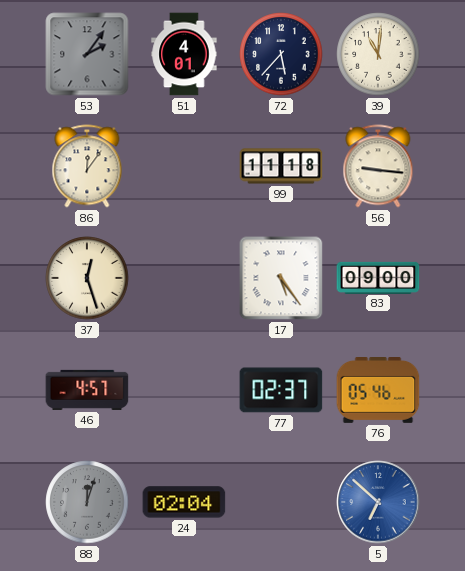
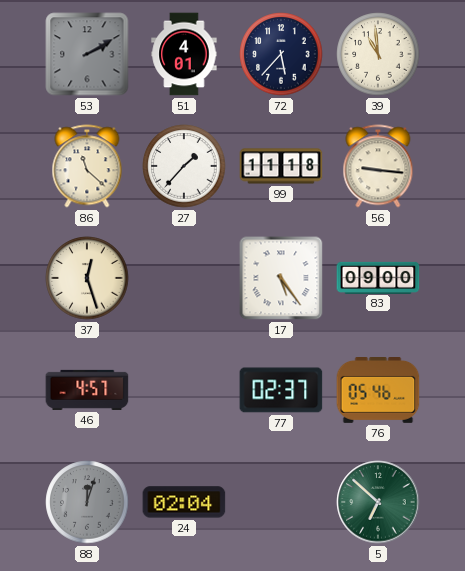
53: 2:06 -> 2:10 (87, 54)
39: 11:01 -> 10:59 (378, 54)
86: 12:06 -> 11:22 (87, 166)
27: none -> 1:37 (184, 166)
5 dial: blue -> green (378, 502)
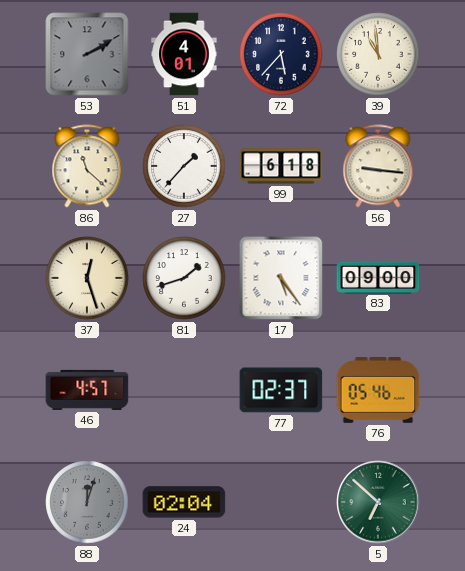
99: 11:18 -> 6:18 (281, 166)
81: none -> 1:42 (184, 278)
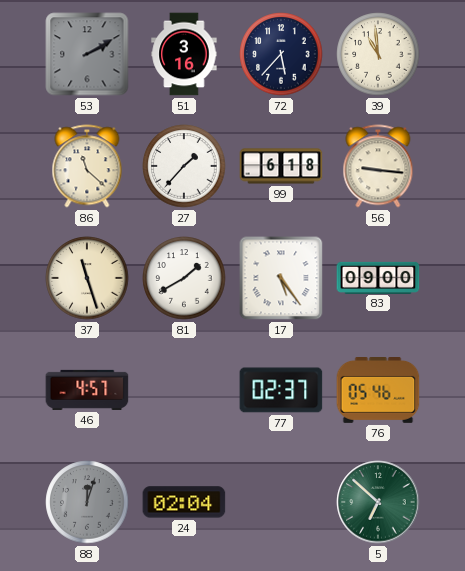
51: 4:01 -> 3:16 (184, 54)
37: 12:27 -> 11:27 (87, 278)
81: 1:42 -> 1:40 (184, 278)
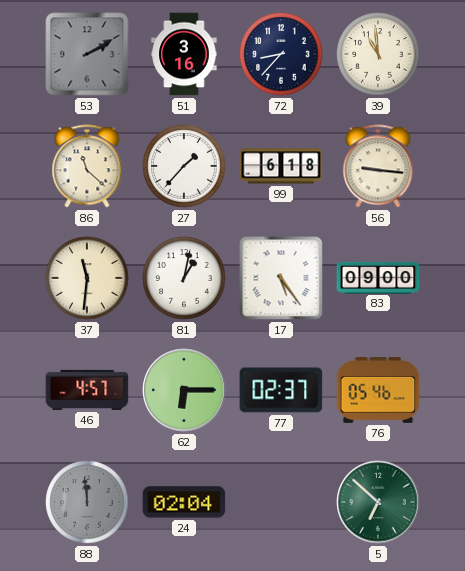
72: 5:37 -> 8:37 (281, 54)
37: 11:27 -> 11:31 (87, 278)
81: 1:40 -> 1:02 (184, 278)
62: none -> 6:15 (184, 390)
88: 12:03 -> 11:59 (87, 502)
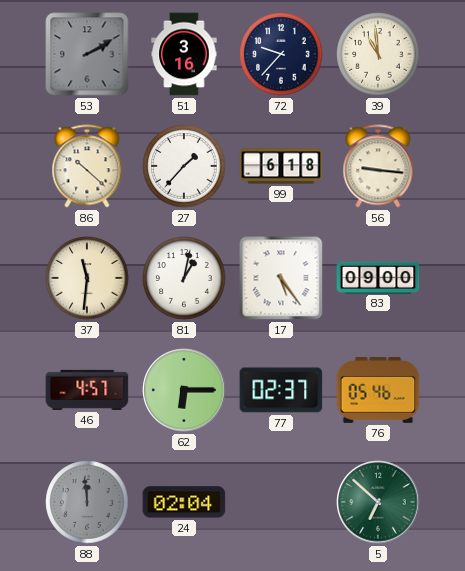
72: 8:37 -> 9:37 (281, 54)
86: 11:22 -> 10:22 (87, 166)
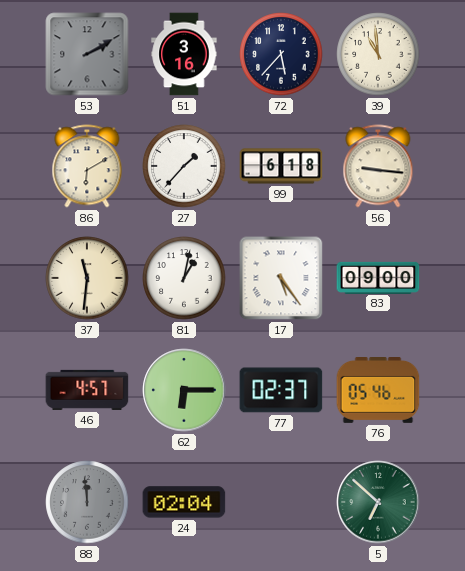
72: 9:37 -> 5:37 (281, 54)
86: 10:22 -> 6:10 (87, 166)
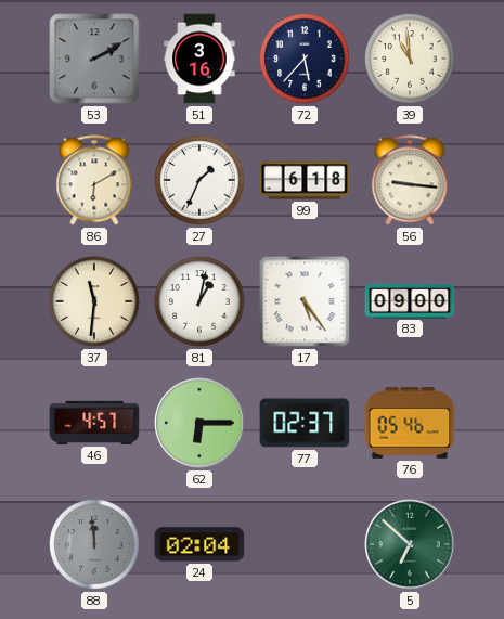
27: 1:37 -> 1:34 (199, 180)
